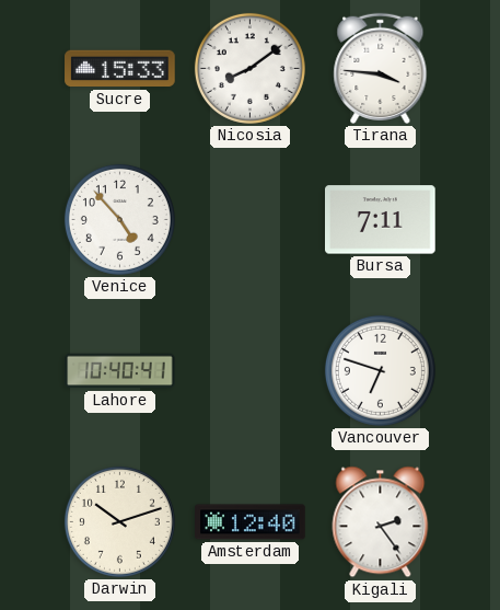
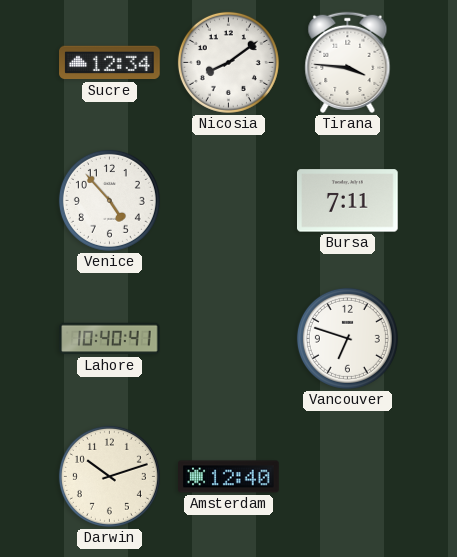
Sucre: 15:33 -> 12:34 (110, 63)
Kigali: 2:24 -> none (381, 522)
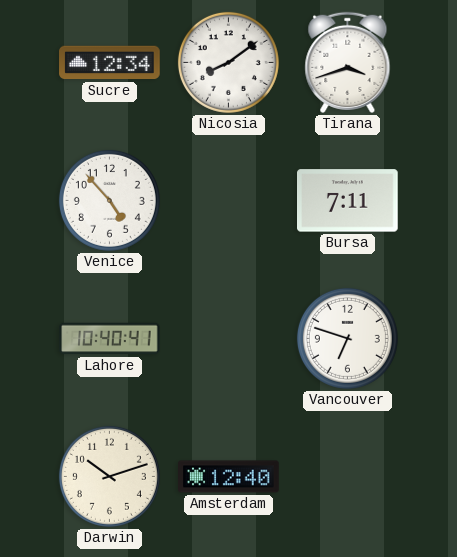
Tirana: 3:46 -> 3:42 (348, 62)
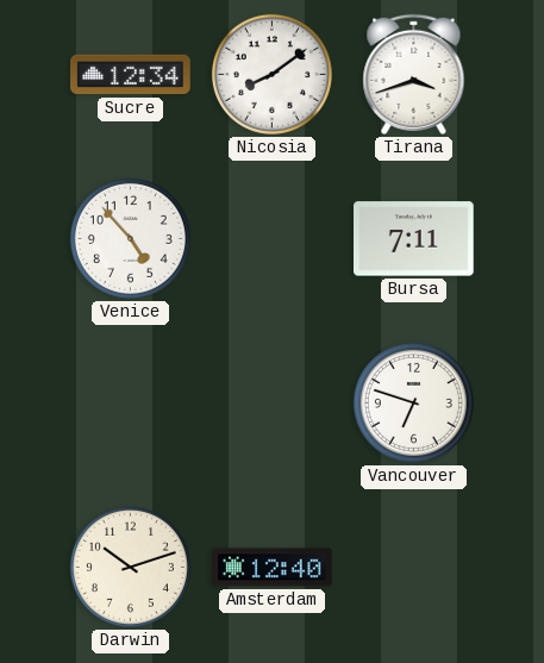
Lahore: 10:40 -> none (110, 339)
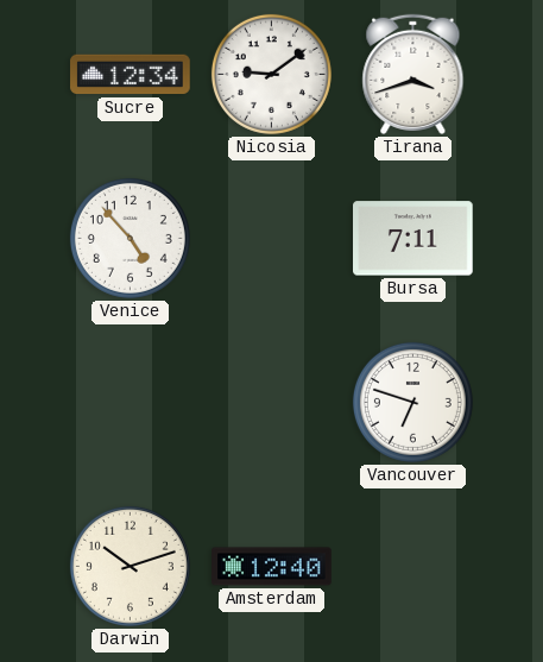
Nicosia: 8:09 -> 9:09 (271, 74)
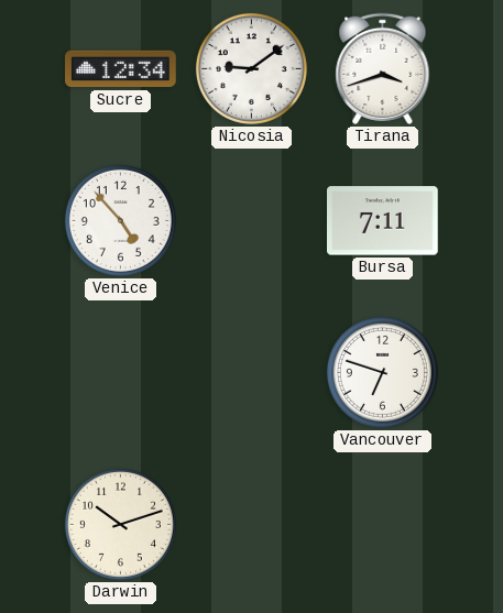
Amsterdam: 12:40 -> none (272, 567)
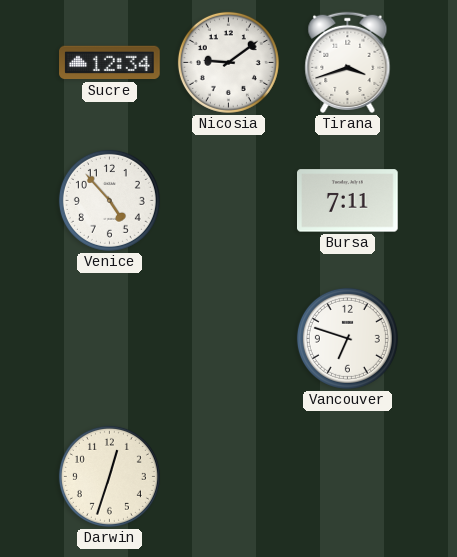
Darwin: 10:12 -> 12:33 (109, 476)
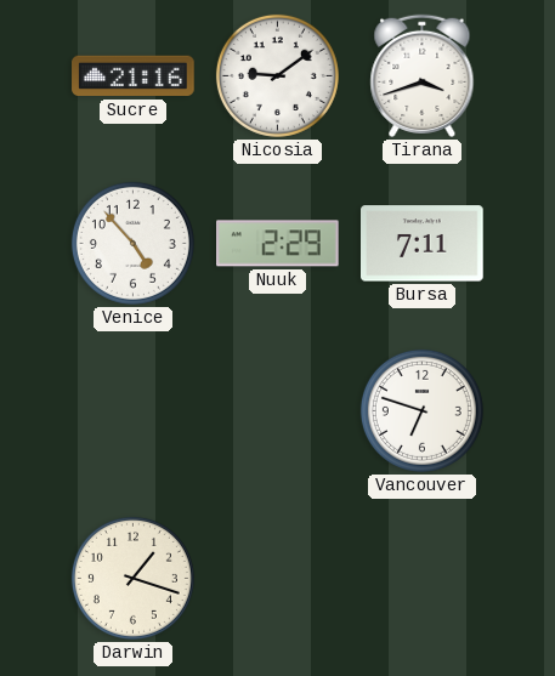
Sucre: 12:34 -> 21:16 (134, 76)
Nuuk: none -> 2:29 (278, 244)
Darwin: 12:33 -> 1:18 (132, 578)
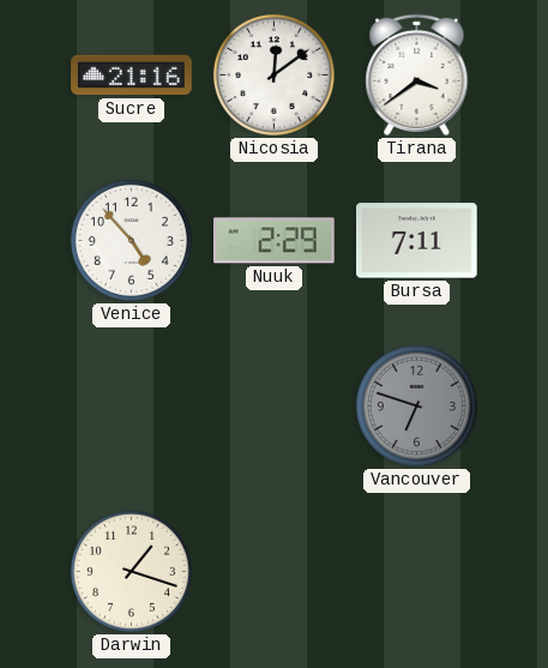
Nicosia: 9:09 -> 12:09 (273, 74)
Tirana: 3:42 -> 3:39 (417, 74)
Vancouver dial: white -> grey (416, 405)
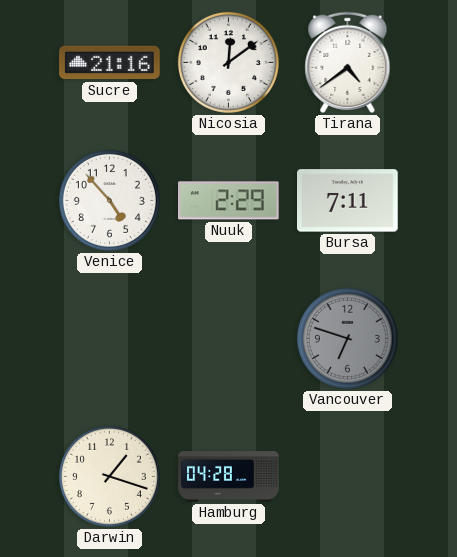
Tirana: 3:39 -> 4:39 (348, 62)
Hamburg: none -> 04:28 (229, 477)
